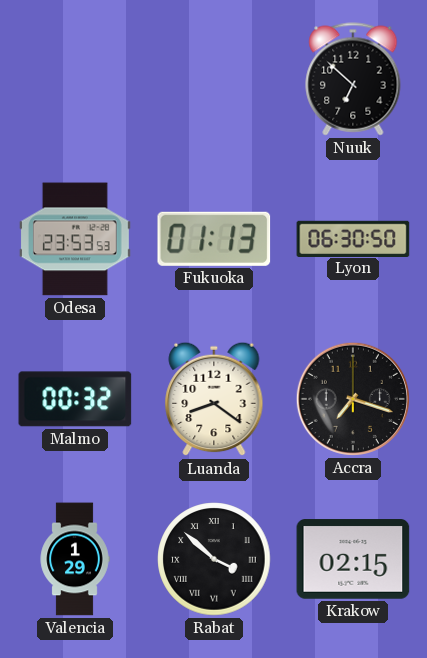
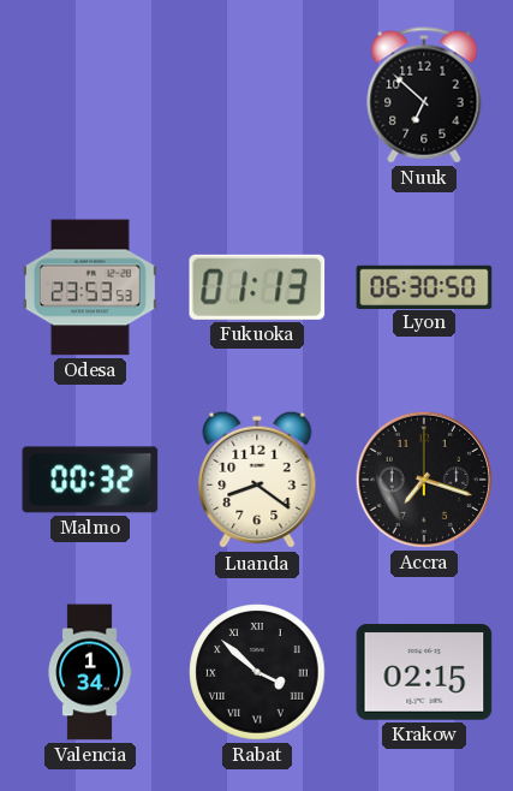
Valencia: 1:29 -> 1:34 (90, 672)
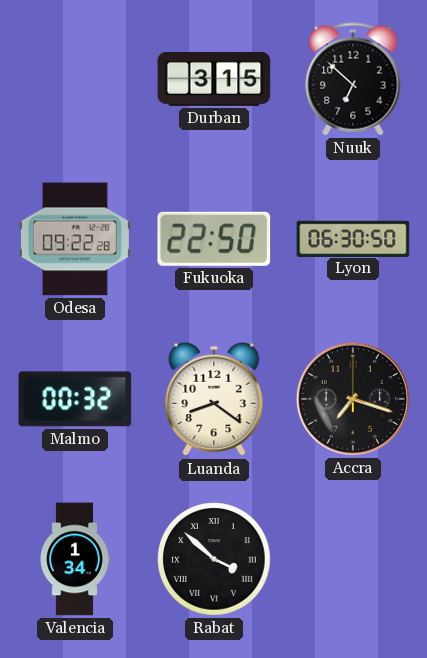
Durban: none -> 3:15 (214, 79)
Odesa: 23:53 -> 09:22 (75, 239)
Fukuoka: 01:13 -> 22:50 (214, 239)
Krakow: 02:15 -> none (424, 672)
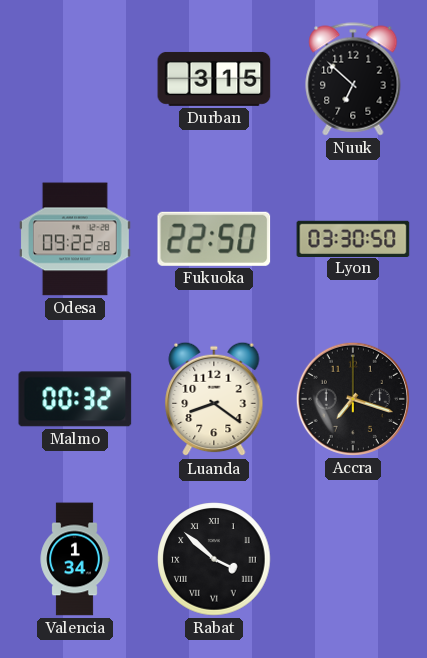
Lyon: 06:30 -> 03:30 (353, 238)
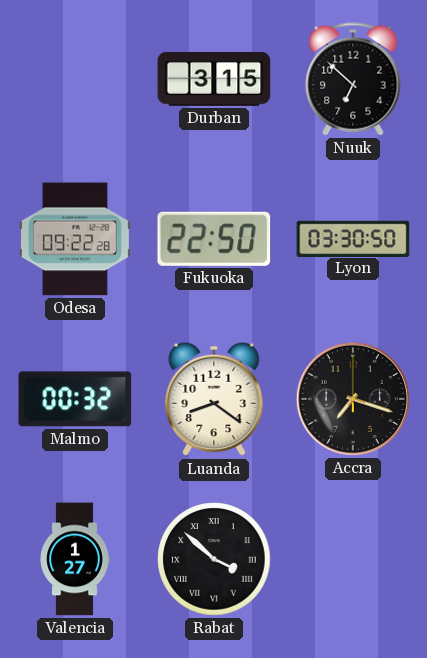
Valencia: 1:34 -> 1:27 (75, 559)
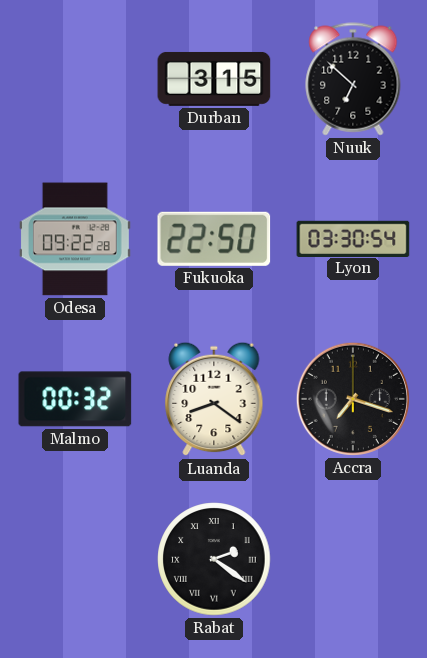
Lyon: 03:30:50 -> 03:30:54 (353, 238)
Valencia: 1:27 -> none (75, 559)
Rabat: 3:52 -> 2:21 (214, 559)
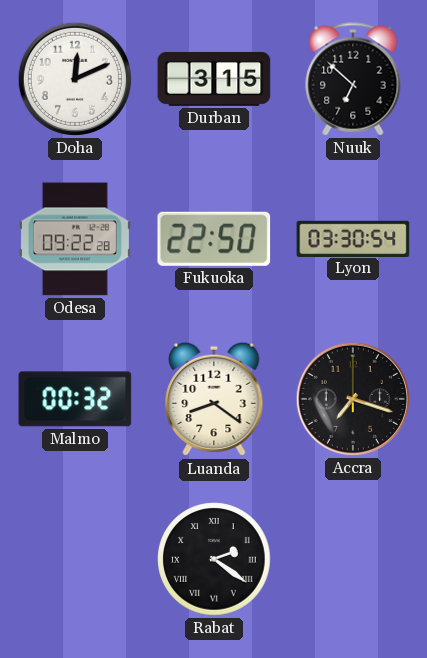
Doha: none -> 12:11 (75, 79)
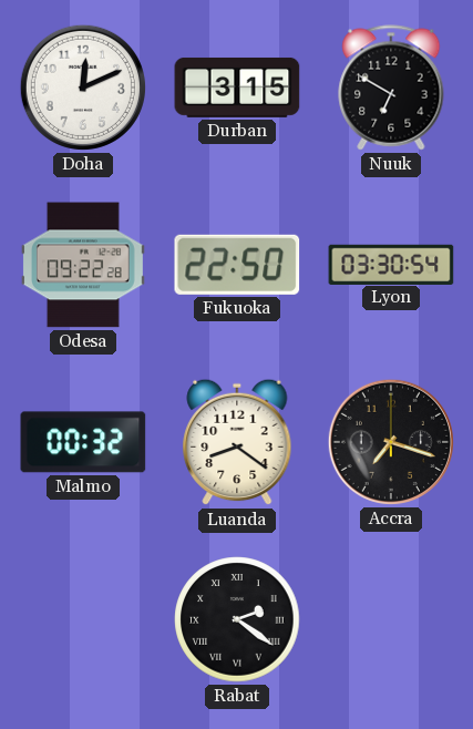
Nuuk: 6:52 -> 6:50 (391, 88)
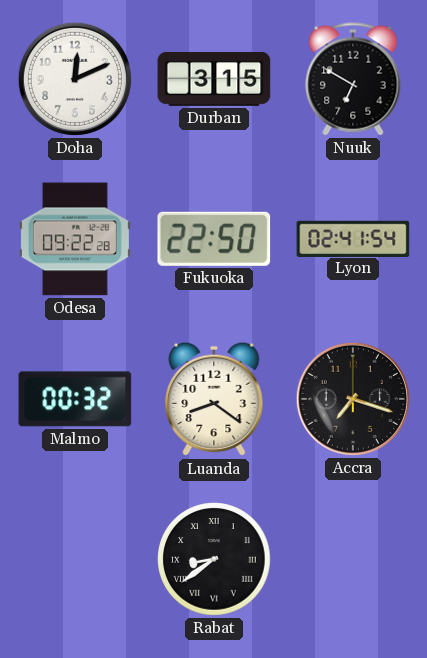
Lyon: 03:30 -> 02:41 (353, 238)
Rabat: 2:21 -> 8:39 (214, 559)
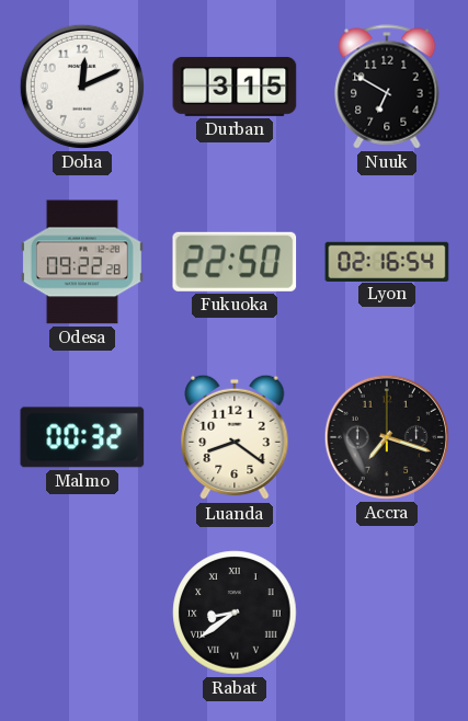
Lyon: 02:41 -> 02:16 (387, 261)
